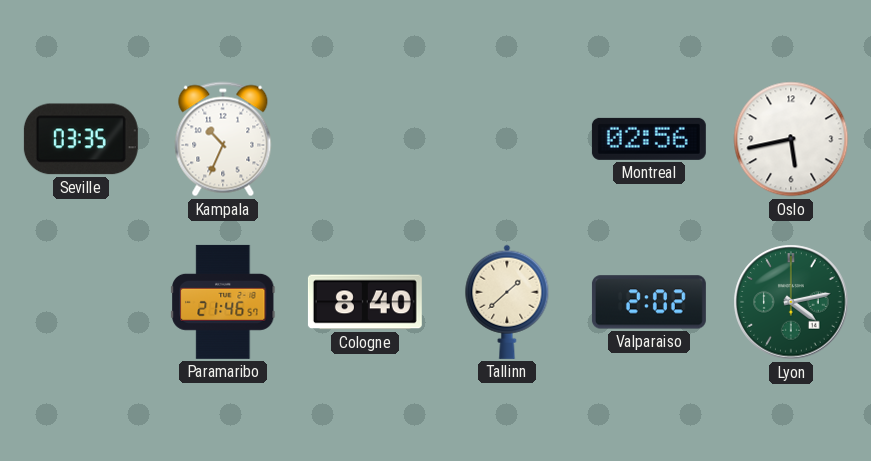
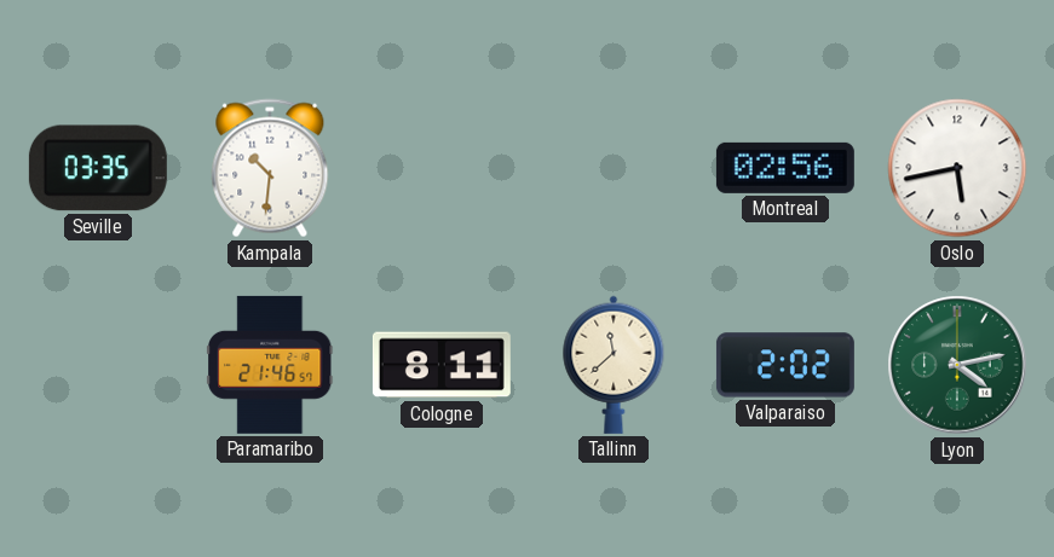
Kampala: 10:34 -> 10:31 (270, 168)
Cologne: 8:40 -> 8:11 (442, 365)
Tallinn: 1:38 -> 11:38 (614, 365)
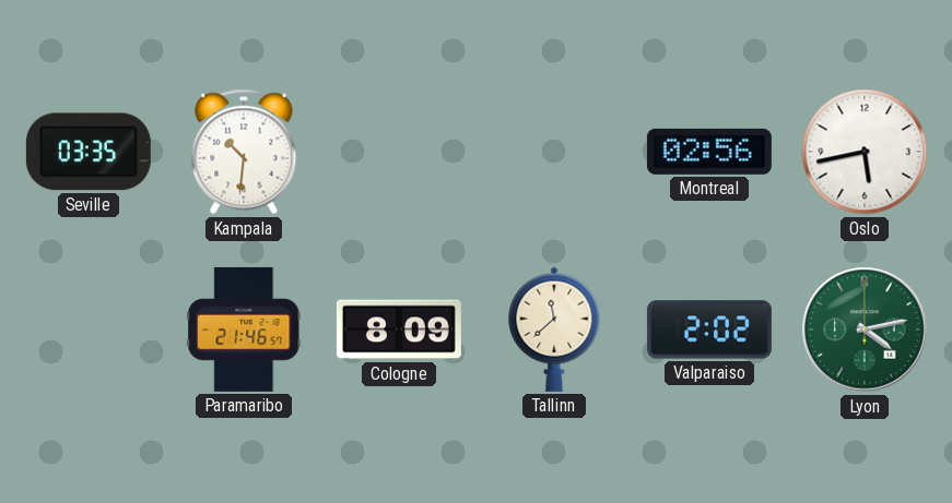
Cologne: 8:11 -> 8:09 (399, 330)
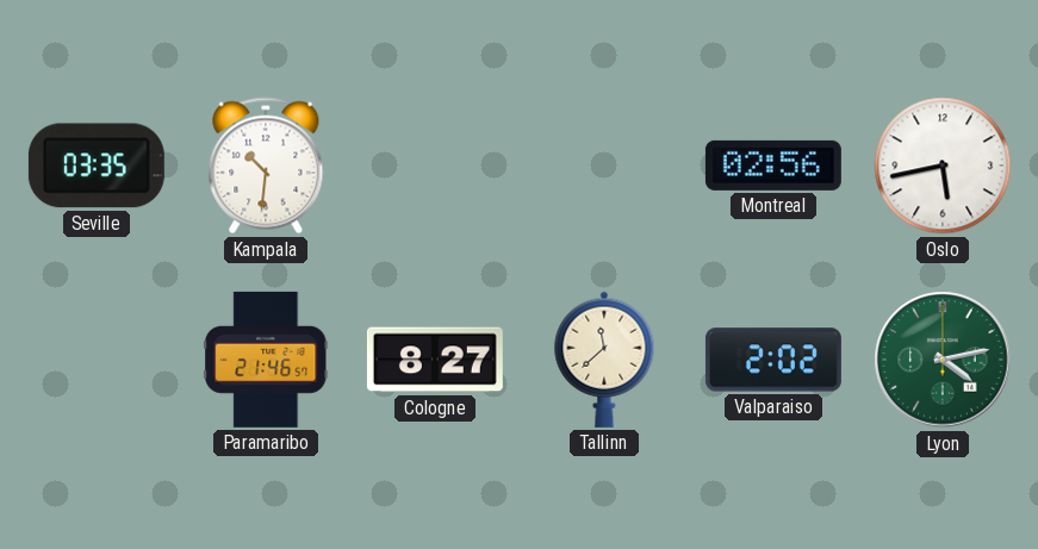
Cologne: 8:09 -> 8:27 (435, 360)
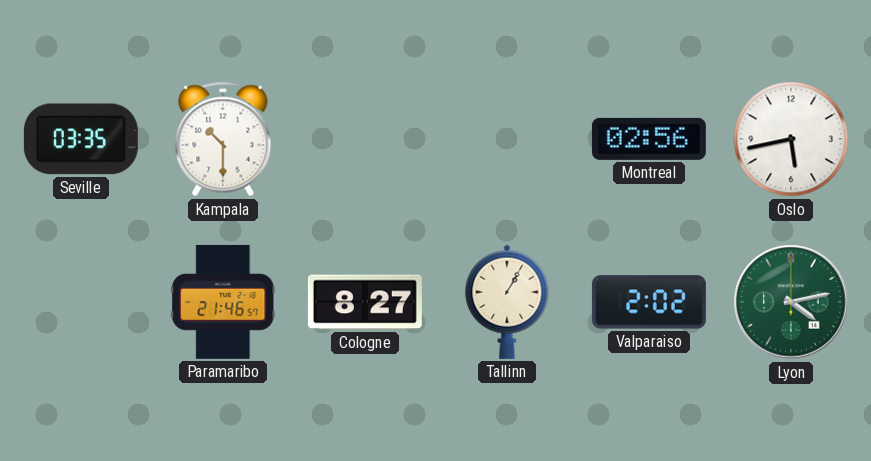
Kampala: 10:31 -> 10:30 (223, 139)
Tallinn: 11:38 -> 1:05 (507, 302)
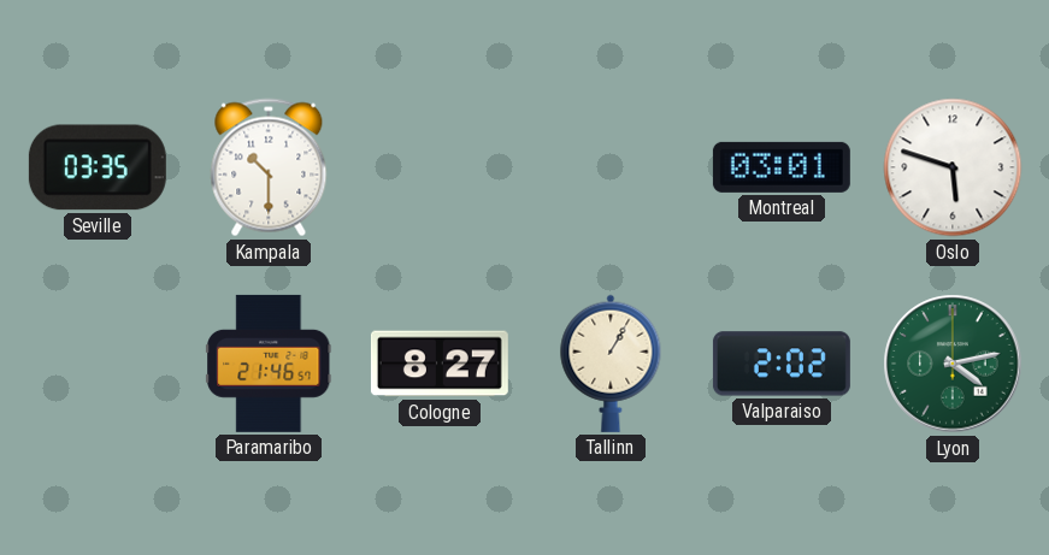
Montreal: 02:56 -> 03:01 (782, 167)
Oslo: 5:43 -> 5:48 (953, 167)
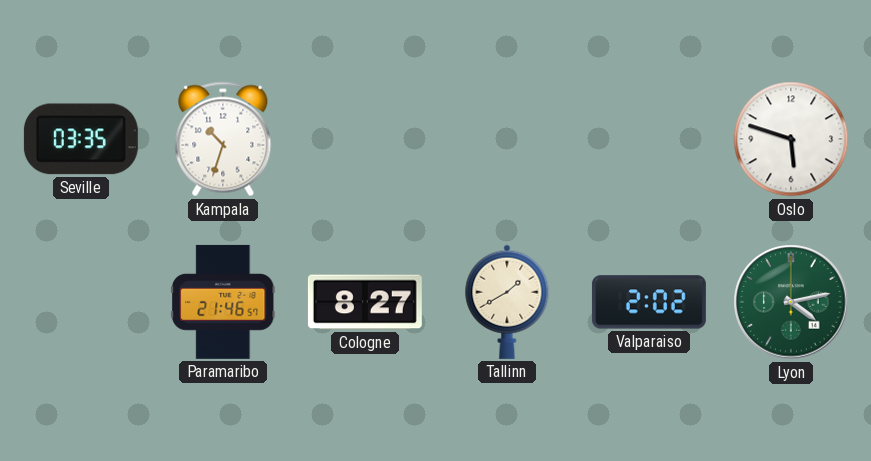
Kampala: 10:30 -> 10:33 (223, 139)
Montreal: 03:01 -> none (782, 167)
Tallinn: 1:05 -> 1:40 (507, 302)
